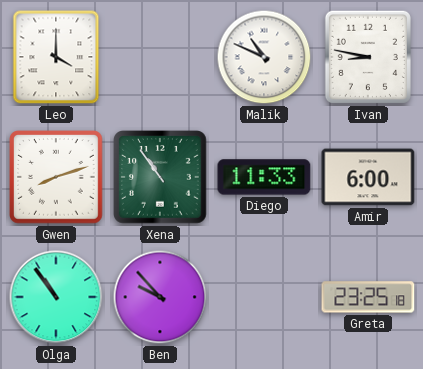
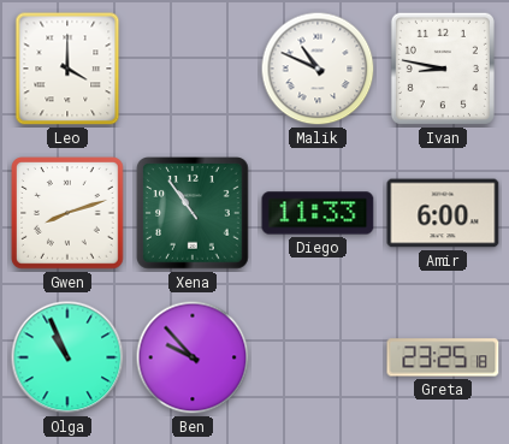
Olga: 10:54 -> 10:56 (67, 357)
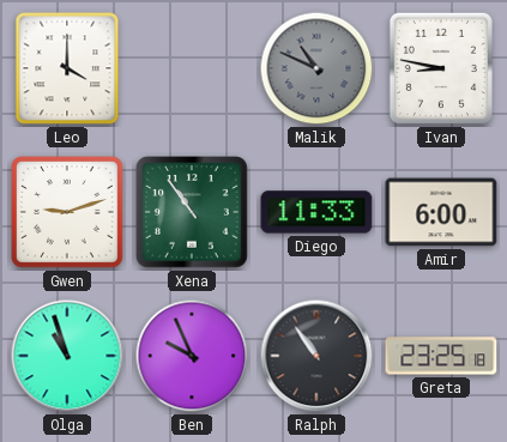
Malik dial: white -> grey (316, 68)
Gwen: 8:12 -> 9:12 (68, 213)
Olga: 10:56 -> 10:57 (67, 356)
Ben: 9:53 -> 9:56 (192, 356)
Ralph: none -> 10:54 (316, 356)
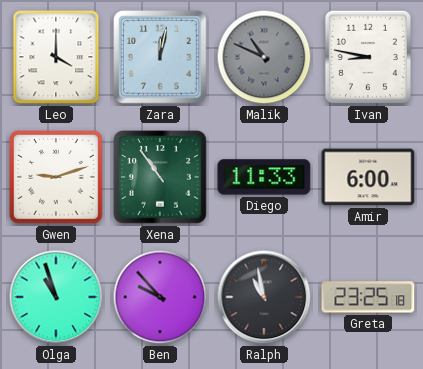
Zara: none -> 12:02 (160, 57)
Ben: 9:56 -> 9:53 (160, 297)
Ralph: 10:54 -> 10:58 (264, 297)
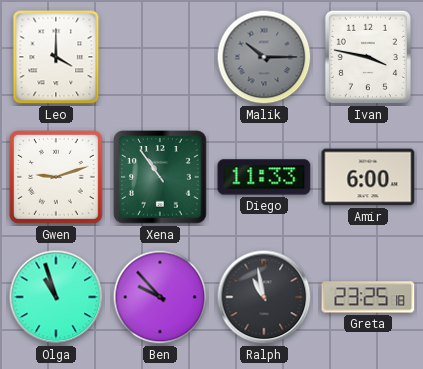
Zara: 12:02 -> none (160, 57)
Malik: 10:49 -> 10:15 (264, 57)
Ivan: 8:47 -> 3:47 (368, 57)
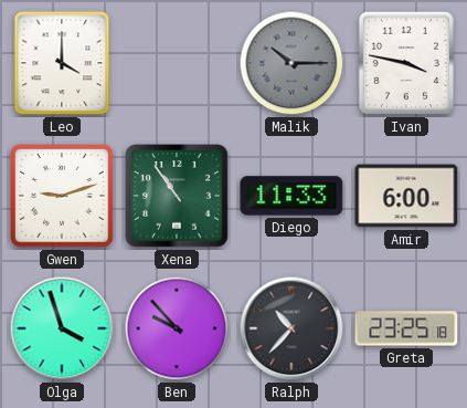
Olga: 10:57 -> 3:57 (62, 328)
Ralph: 10:58 -> 10:37 (291, 328)
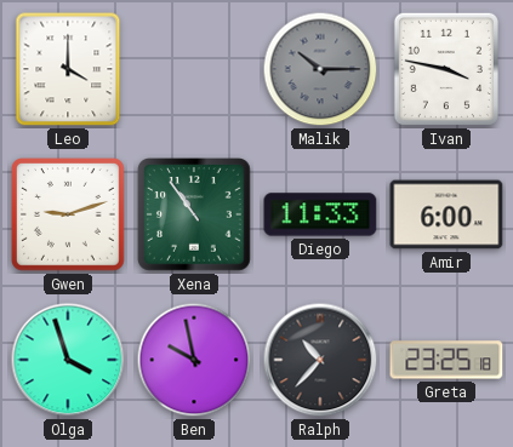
Ben: 9:53 -> 9:58 (194, 360)
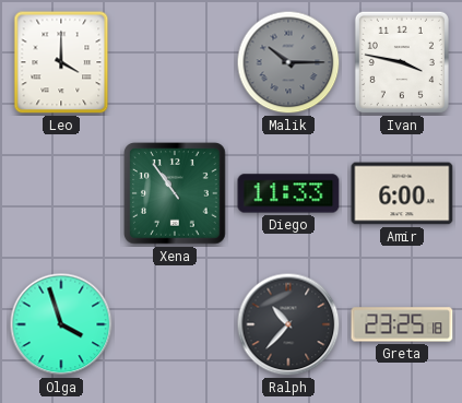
Gwen: 9:12 -> none (69, 216)
Ben: 9:58 -> none (194, 360)
